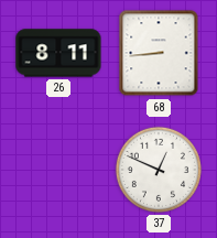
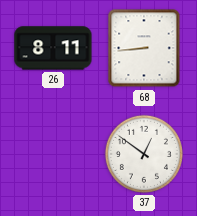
37: 12:49 -> 12:51 (144, 154)
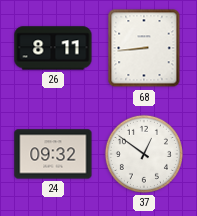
24: none -> 09:32 (53, 154)
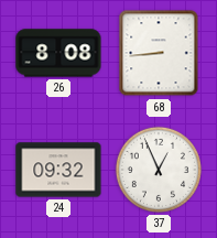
26: 8:11 -> 8:08 (58, 53)
37: 12:51 -> 12:56 (159, 170)
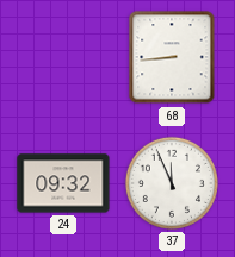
26: 8:08 -> none (58, 53)
37: 12:56 -> 11:56 (172, 183)
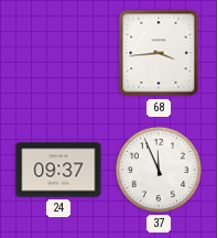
68: 8:44 -> 3:44 (159, 53)
24: 09:32 -> 09:37 (58, 170)
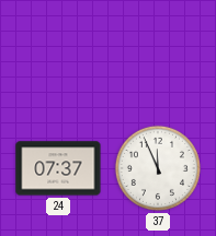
68: 3:44 -> none (159, 53)
24: 09:37 -> 07:37 (58, 168)
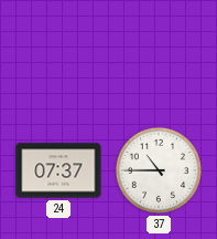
37: 11:56 -> 10:45 (159, 170)
